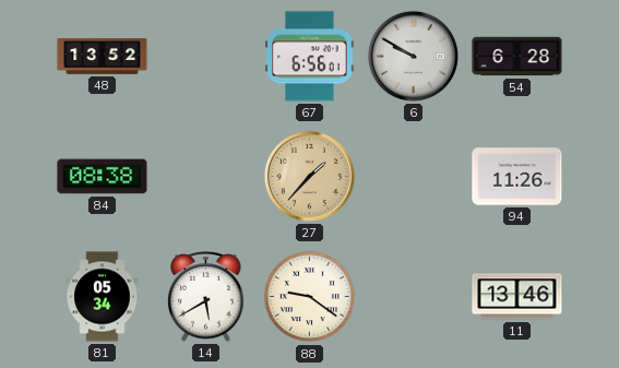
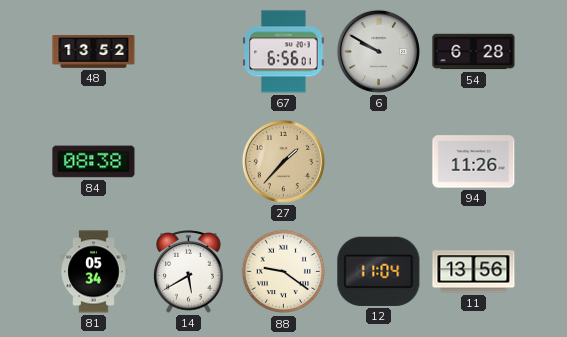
12: none -> 11:04 (379, 271)
11: 13:46 -> 13:56 (474, 272)
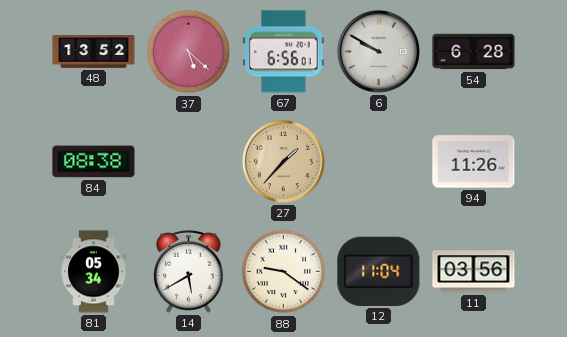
37: none -> 5:22 (189, 52)
11: 13:56 -> 03:56 (474, 272)
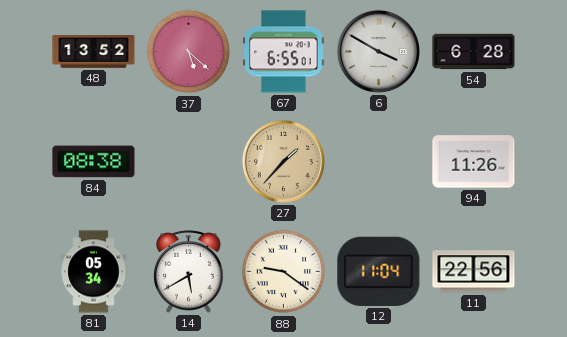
67: 6:56 -> 6:55 (284, 52)
6: 9:50 -> 3:50 (378, 51)
11: 03:56 -> 22:56 (474, 272)
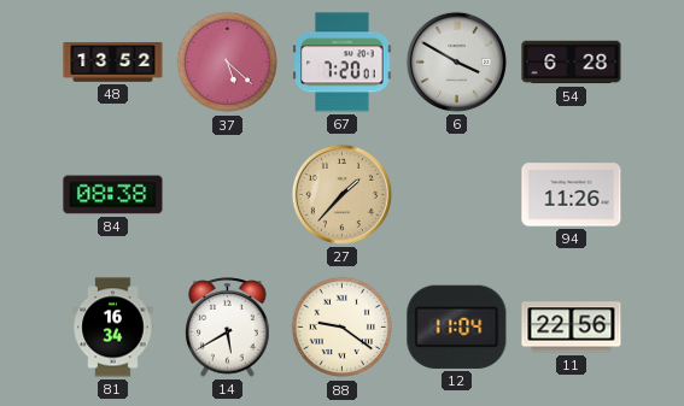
67: 6:55 -> 7:20 (343, 63)
81: 05:34 -> 16:34 (113, 328)
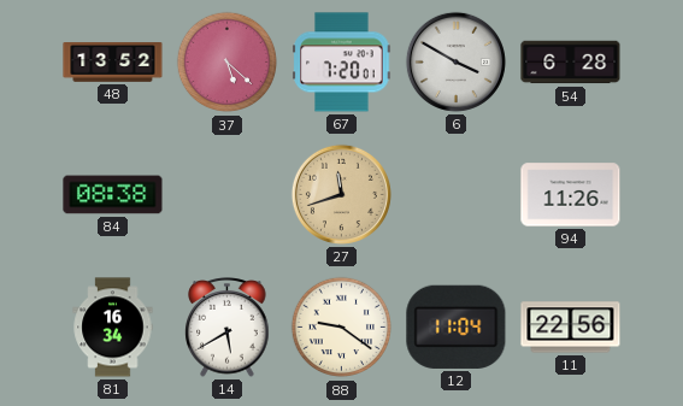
27: 1:37 -> 11:42 (341, 194)
